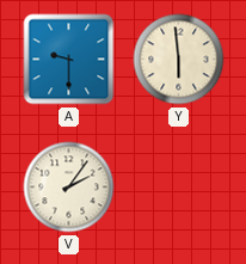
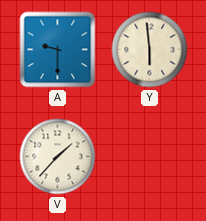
V: 2:06 -> 1:37 (58, 157)
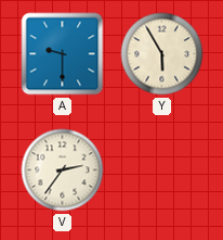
Y: 5:59 -> 5:55 (162, 54)
V: 1:37 -> 2:36 (63, 170)
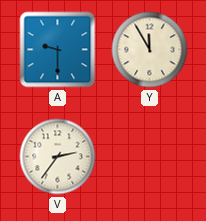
Y: 5:55 -> 11:55 (150, 50)
